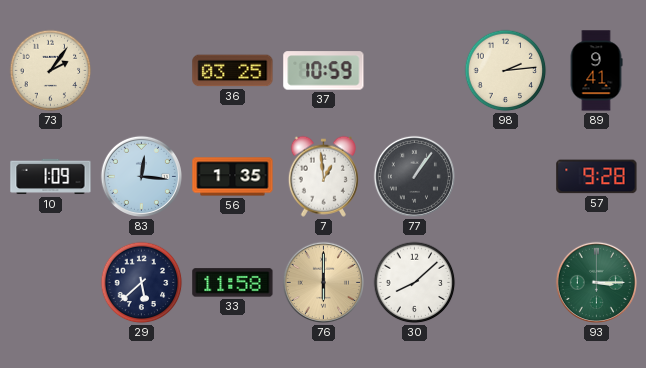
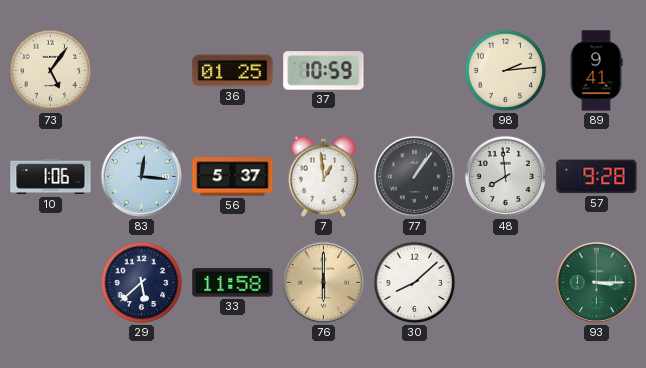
73: 2:06 -> 5:06 (51, 71)
36: 03:25 -> 01:25 (233, 71)
10: 1:09 -> 1:06 (51, 177)
56: 1:35 -> 5:37 (233, 177)
48: none -> 7:59 (505, 176)
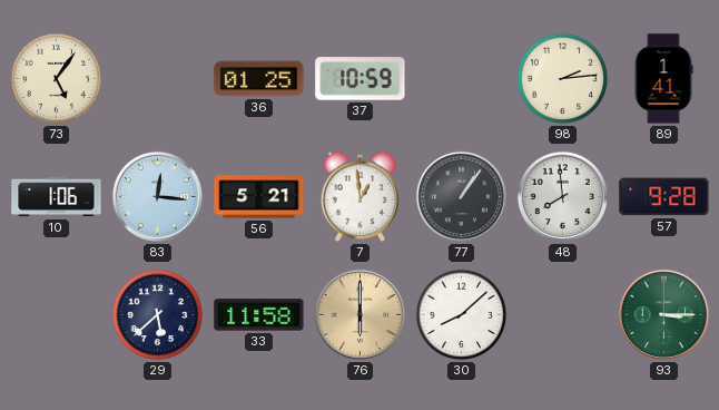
89: 9:41 -> 1:41 (663, 79)
56: 5:37 -> 5:21 (259, 197)
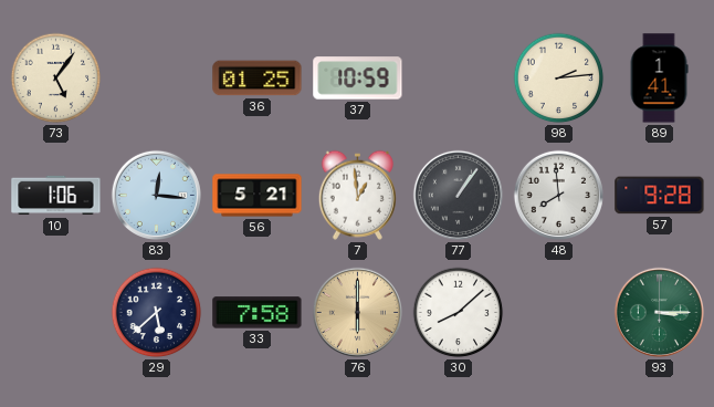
33: 11:58 -> 7:58 (258, 313)
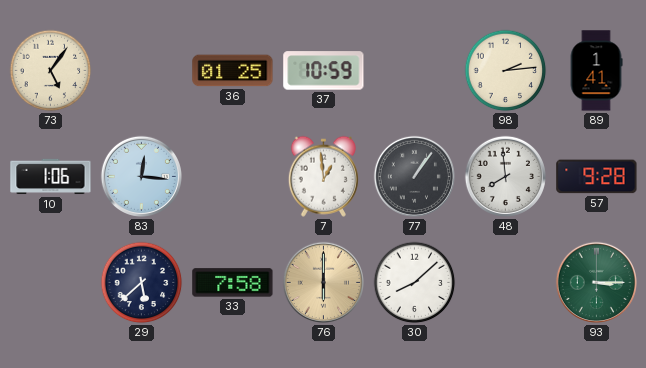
56: 5:21 -> none (258, 196)
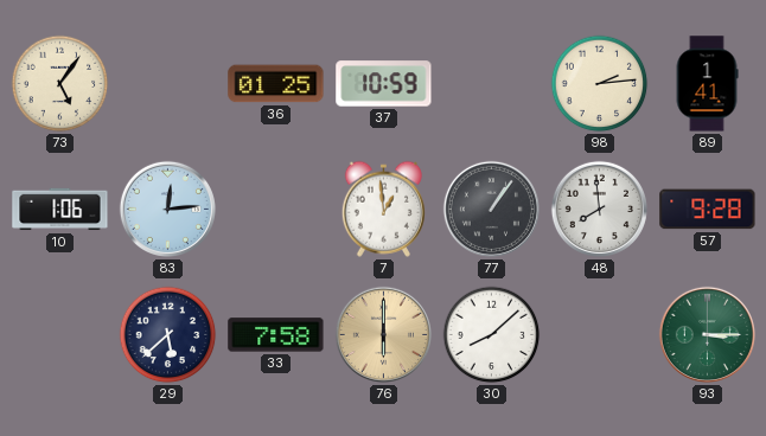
83: 12:16 -> 12:14 (167, 209)
